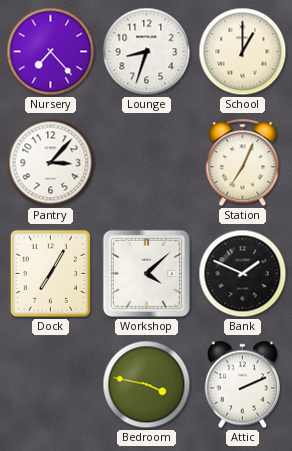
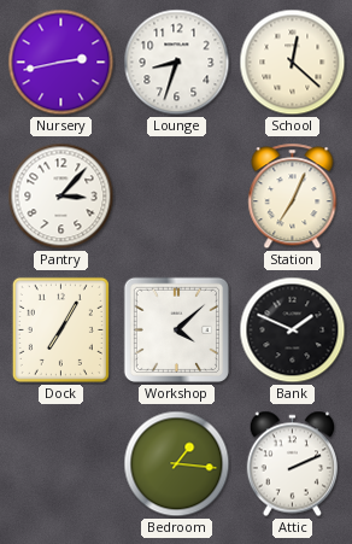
Nursery: 7:23 -> 2:43 (61, 63)
School: 1:00 -> 12:22 (293, 63)
Bedroom: 3:47 -> 1:16 (177, 464)
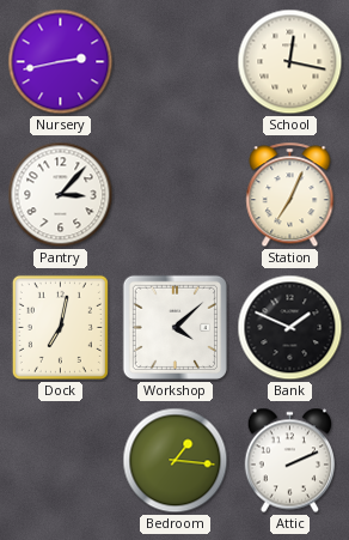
Lounge: 8:33 -> none (177, 63)
School: 12:22 -> 12:17 (290, 62)
Dock: 7:05 -> 7:02 (60, 327)
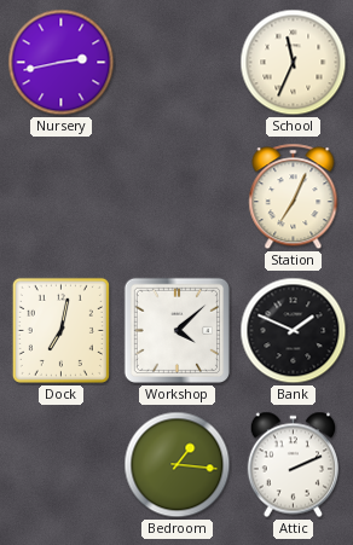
School: 12:17 -> 11:34 (294, 63)
Pantry: 3:07 -> none (61, 195)
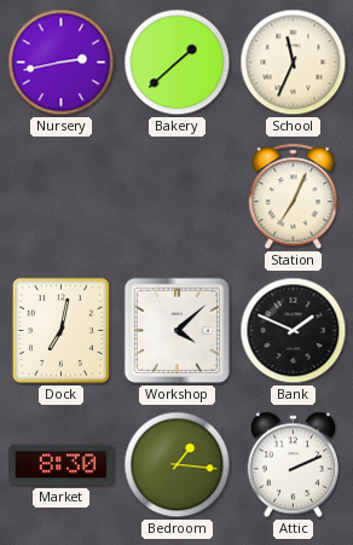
Bakery: none -> 1:38 (178, 63)
Market: none -> 8:30 (62, 465)
